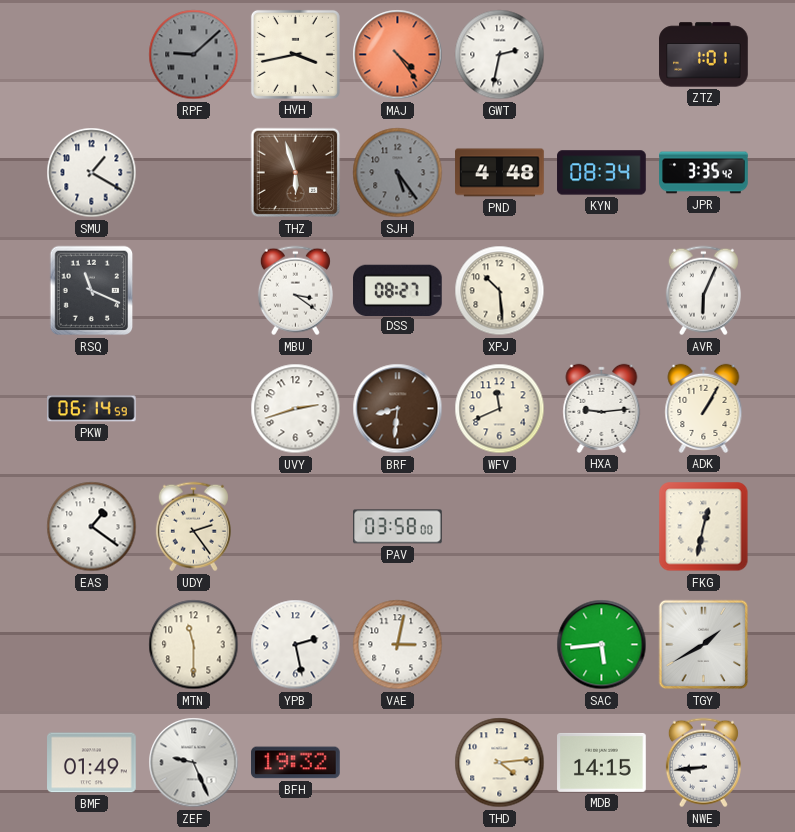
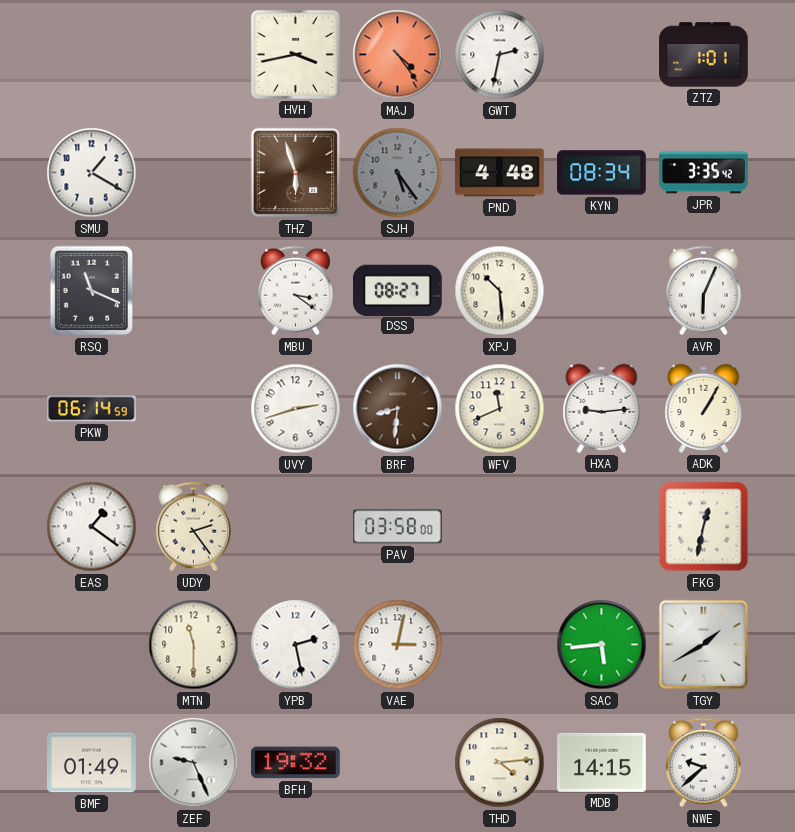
RPF: 9:08 -> none (194, 55)
NWE: 8:44 -> 9:38 (703, 763)
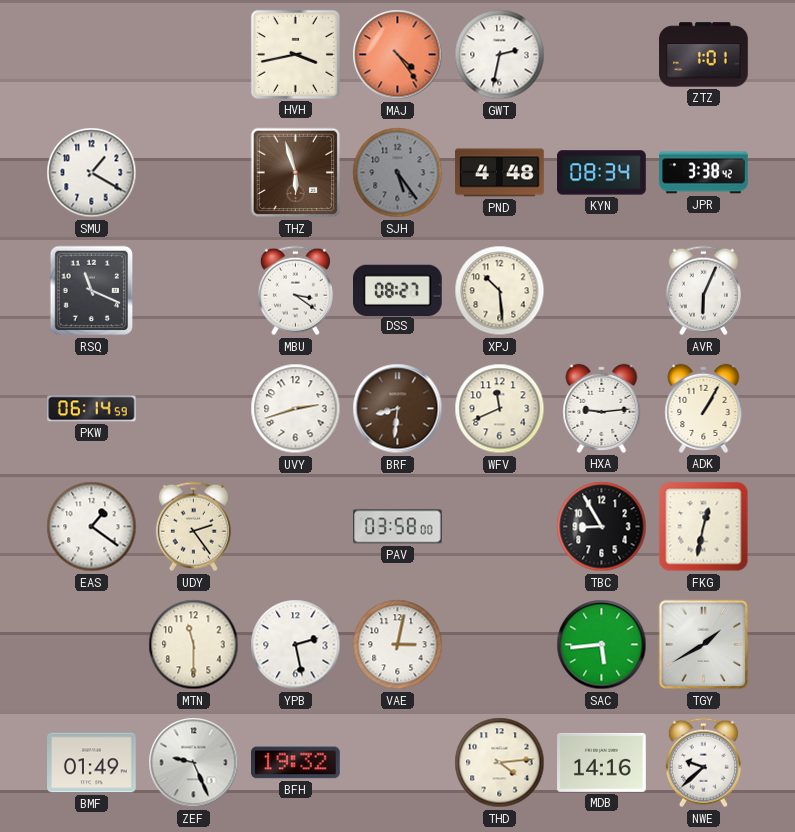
JPR: 3:35 -> 3:38 (704, 173)
TBC: none -> 8:55 (602, 527)
MDB: 14:15 -> 14:16 (602, 762)
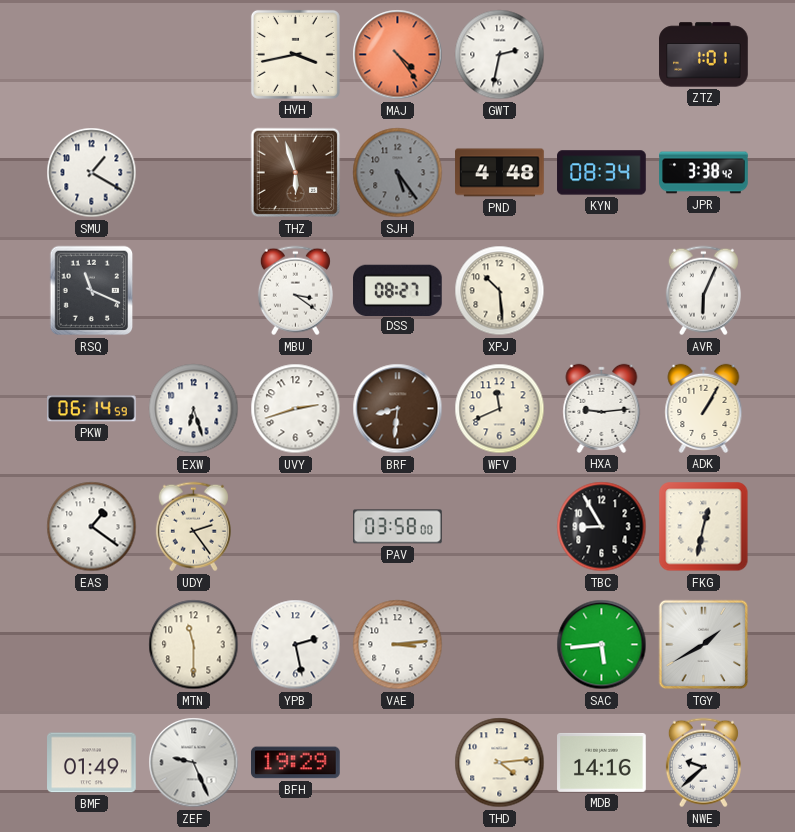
EXW: none -> 6:27 (194, 409)
VAE: 3:02 -> 3:14 (398, 645)
BFH: 19:32 -> 19:29 (296, 763)
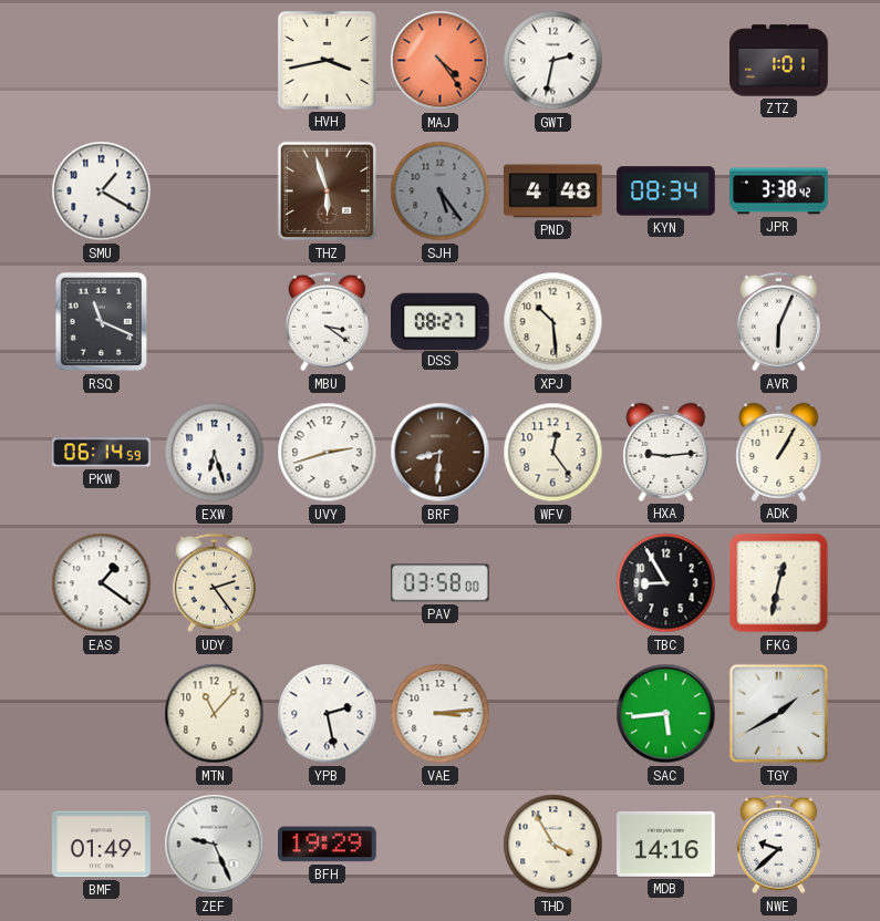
WFV: 11:41 -> 12:24 (553, 453)
MTN: 11:30 -> 11:07 (215, 714)
THD: 4:14 -> 3:55 (553, 845)
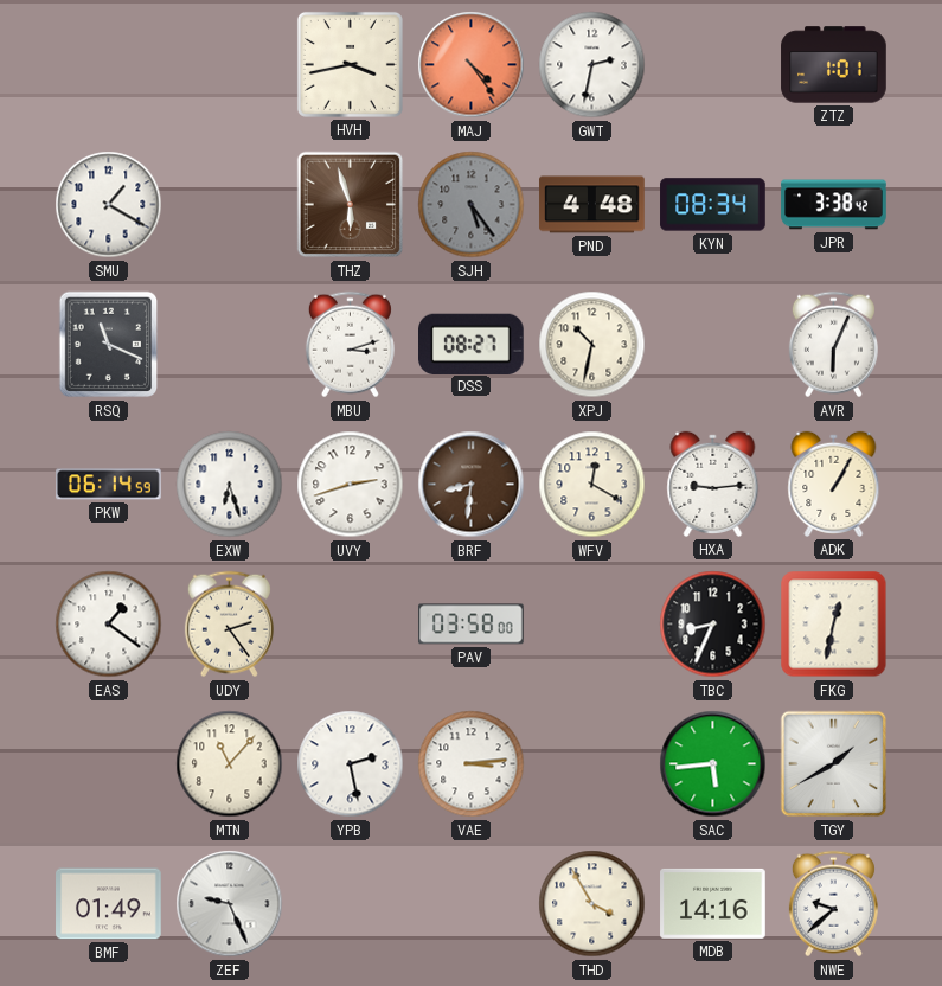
MBU: 3:21 -> 3:12 (350, 345)
XPJ: 10:29 -> 10:32 (592, 345)
WFV: 12:24 -> 12:20 (592, 485)
TBC: 8:55 -> 8:34 (713, 625)
BFH: 19:29 -> none (328, 845)
